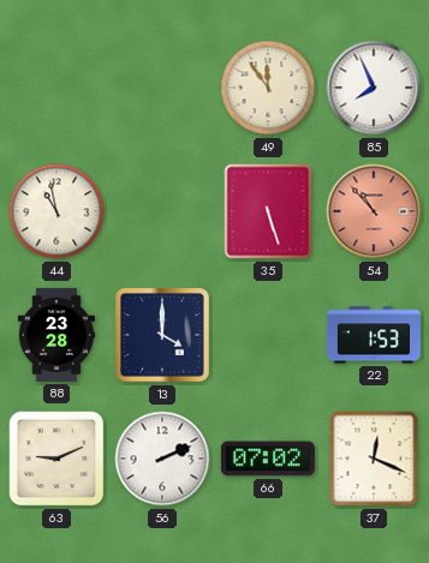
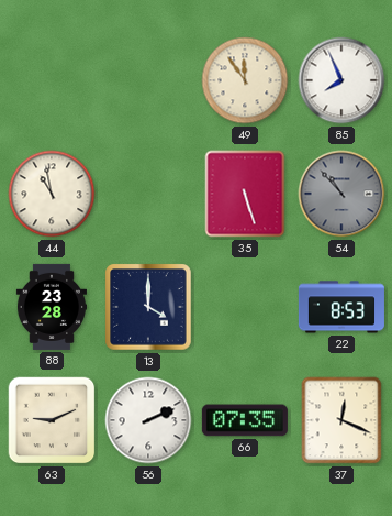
54 dial: salmon -> grey (341, 194)
22: 1:53 -> 8:53 (341, 307)
66: 07:02 -> 07:35 (245, 420)
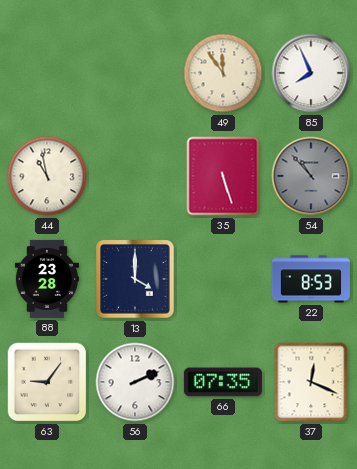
63: 9:11 -> 9:06 (47, 382)
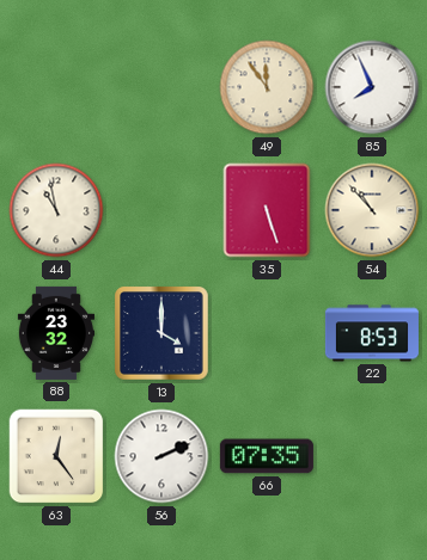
54 dial: grey -> cream (372, 210)
88: 23:28 -> 23:32 (55, 333)
63: 9:06 -> 12:24 (56, 456)
37: 12:19 -> none (311, 382)
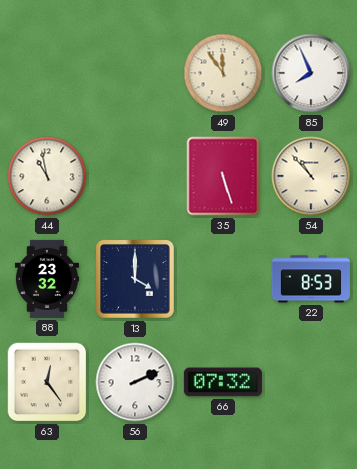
66: 07:35 -> 07:32 (223, 382)
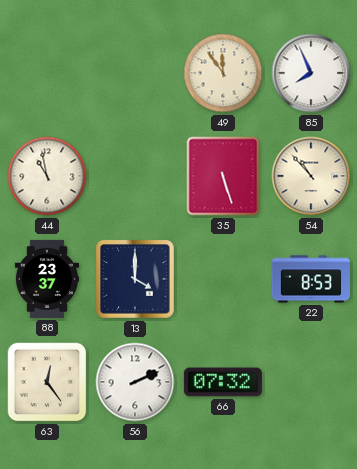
88: 23:32 -> 23:37 (46, 279)
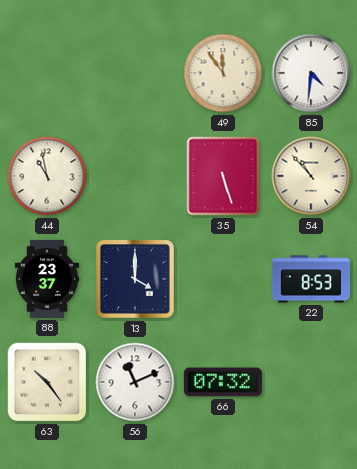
85: 7:56 -> 4:31 (311, 73)
63: 12:24 -> 10:24 (47, 382)
56: 2:11 -> 11:11 (135, 382)
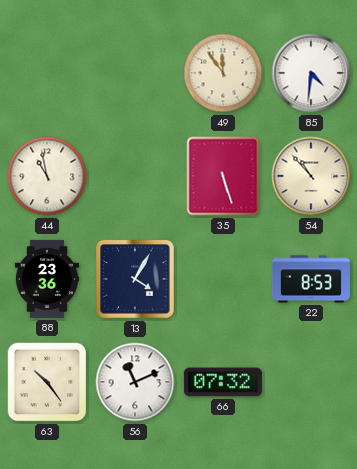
88: 23:37 -> 23:36 (46, 279)
13: 4:00 -> 4:05 (136, 280)
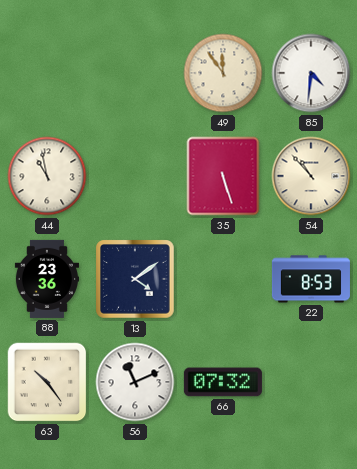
13: 4:05 -> 4:09 (136, 280)
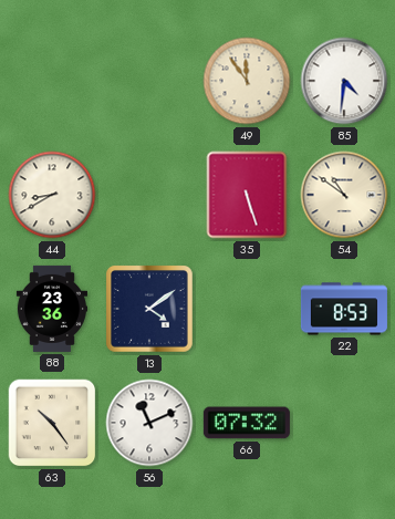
44: 10:58 -> 8:40 (52, 195)
54: 10:53 -> 10:51 (344, 195)
